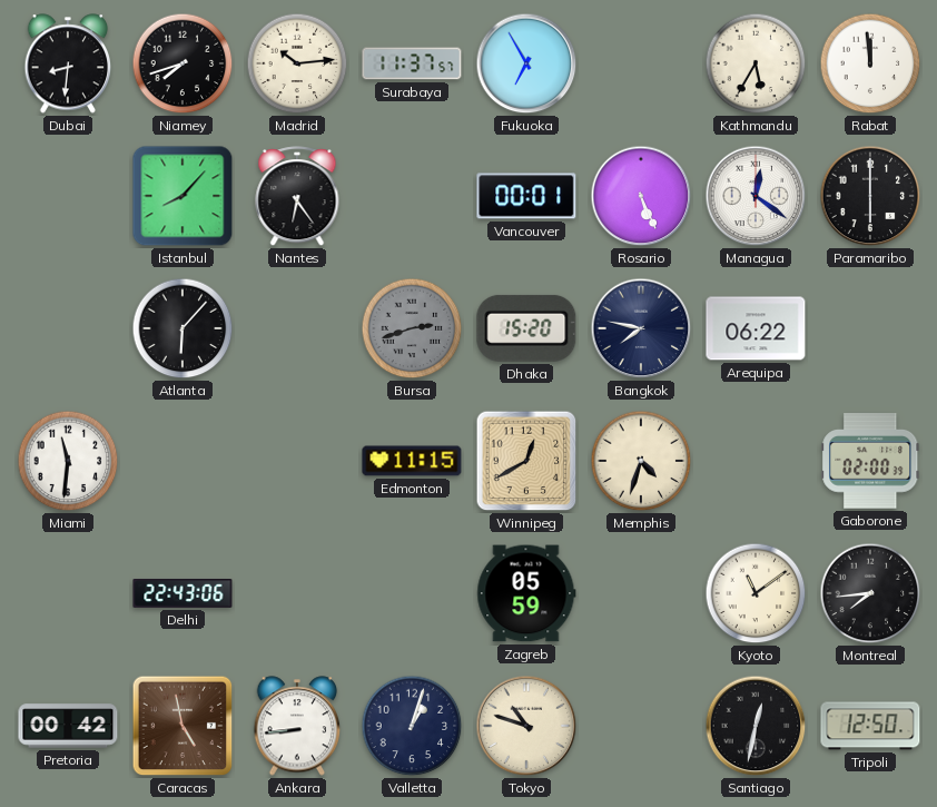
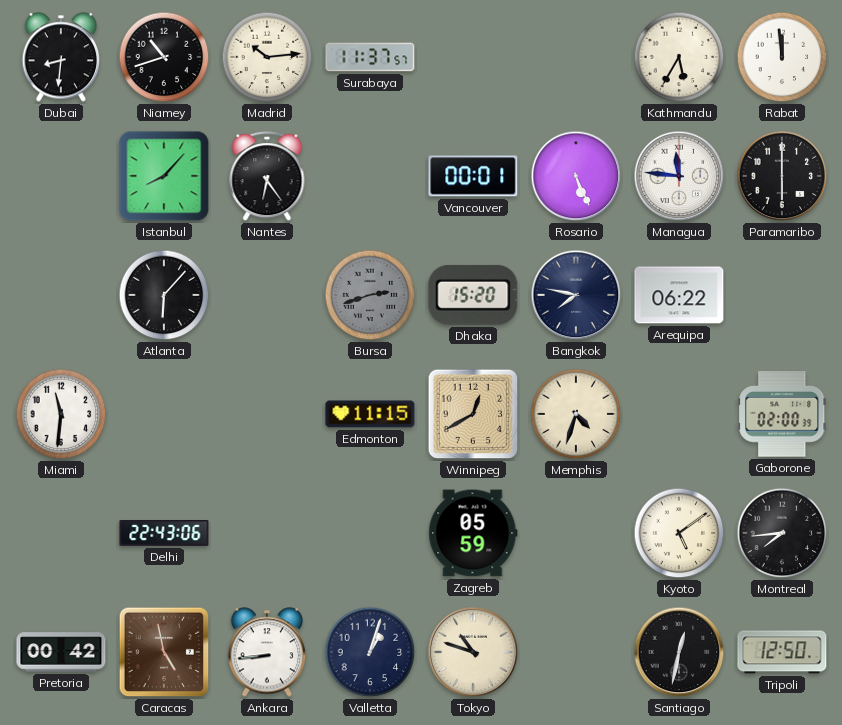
Niamey: 7:42 -> 10:42 (164, 57)
Fukuoka: 6:55 -> none (526, 63)
Managua: 12:21 -> 11:46 (679, 176)
Kyoto: 11:09 -> 5:09 (679, 533)
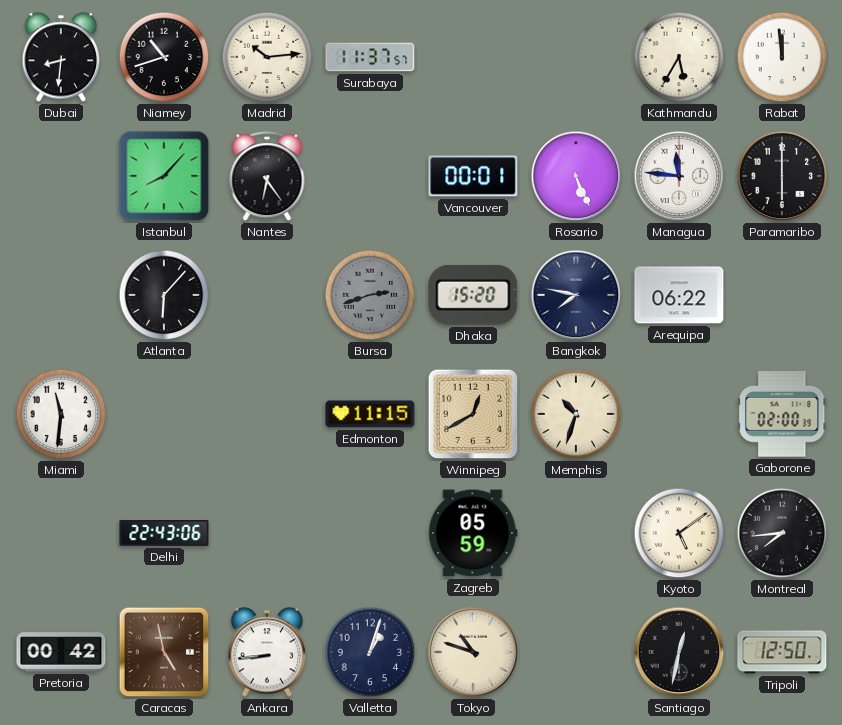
Memphis: 4:33 -> 10:33 (576, 414)
